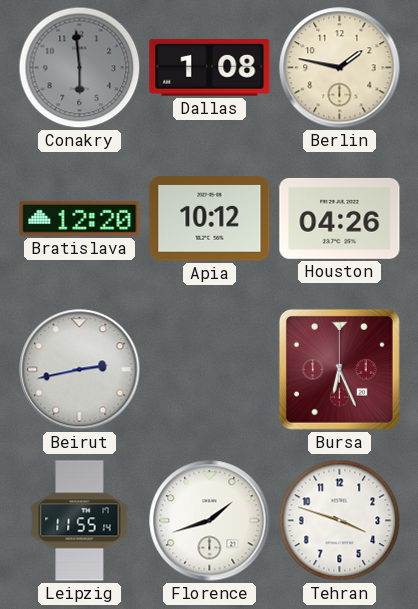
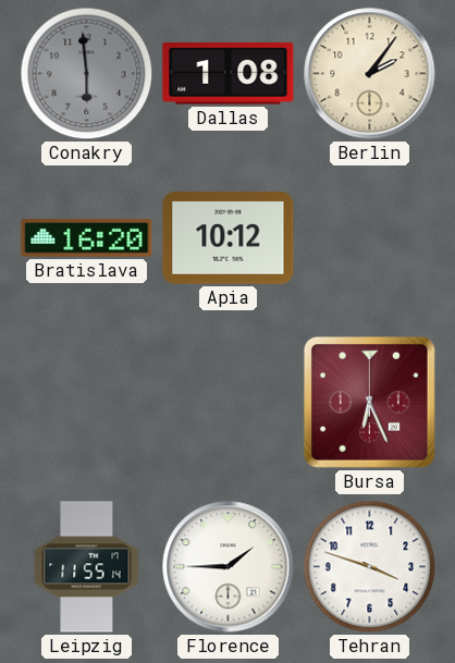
Berlin: 1:47 -> 2:06 (370, 74)
Bratislava: 12:20 -> 16:20 (87, 238)
Houston: 04:26 -> none (340, 218)
Beirut: 2:43 -> none (80, 370)
Florence: 1:42 -> 1:45 (229, 567)
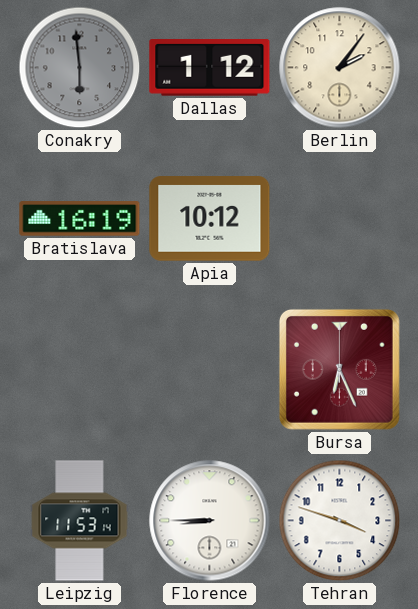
Dallas: 1:08 -> 1:12 (210, 68)
Bratislava: 16:20 -> 16:19 (80, 219)
Leipzig: 11:55 -> 11:53 (80, 521)
Florence: 1:45 -> 8:45 (210, 521)
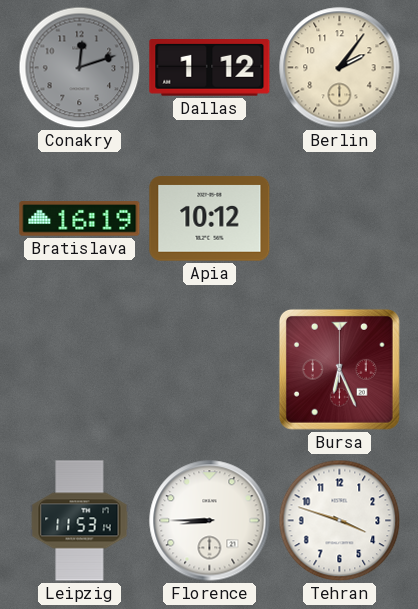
Conakry: 5:59 -> 12:12 (80, 68)
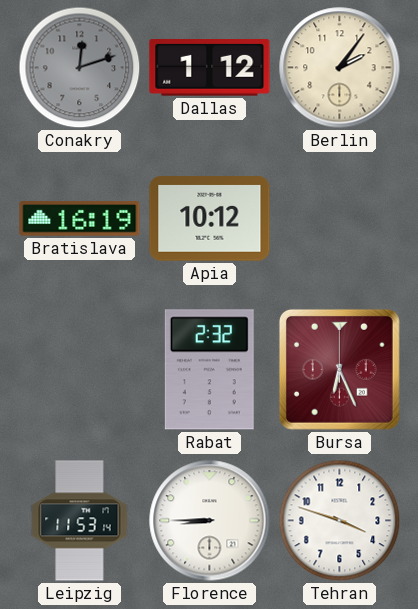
Rabat: none -> 2:32 (209, 370)
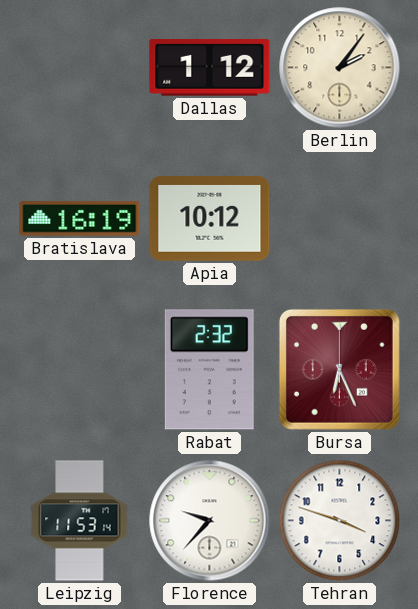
Conakry: 12:12 -> none (80, 68)
Florence: 8:45 -> 9:37 (210, 521)
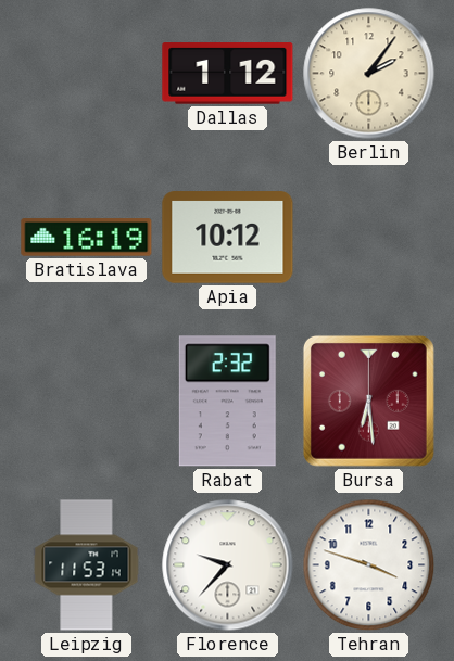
Bursa: 6:26 -> 6:29 (368, 401)
